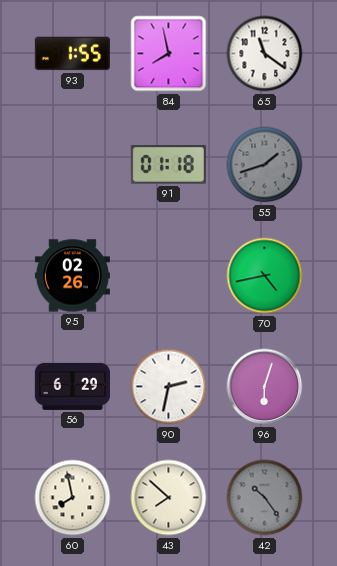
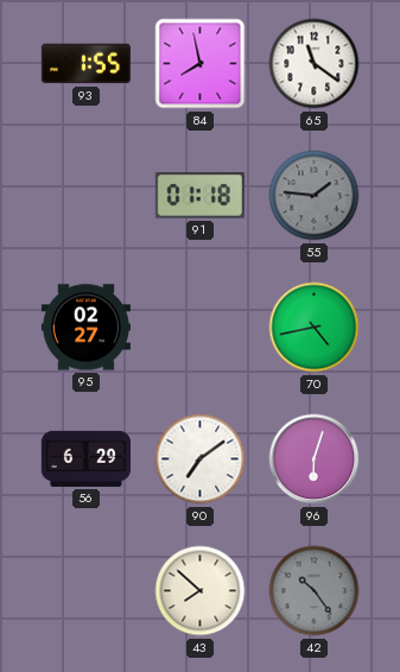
55: 1:42 -> 1:46 (315, 196)
95: 02:26 -> 02:27 (85, 328)
90: 2:32 -> 7:09 (201, 459)
60: 7:58 -> none (73, 498)
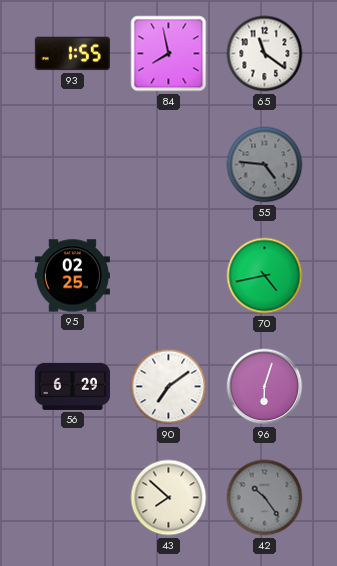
91: 01:18 -> none (199, 196)
55: 1:46 -> 4:46 (265, 165)
95: 02:27 -> 02:25 (72, 276)
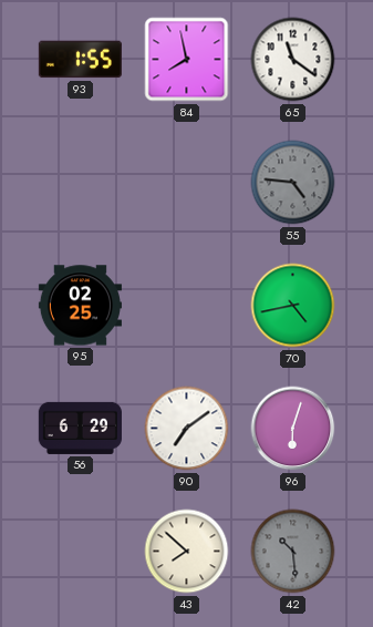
42: 10:24 -> 10:29 (293, 552)
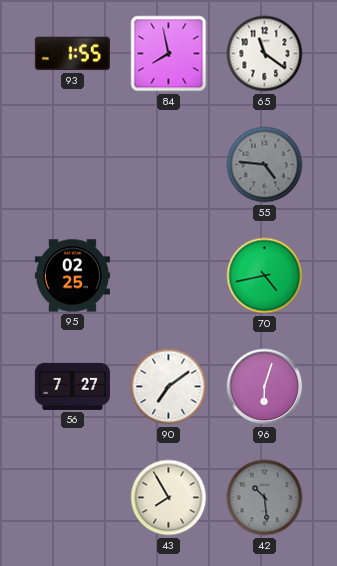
56: 6:29 -> 7:27 (72, 386)
43: 7:52 -> 7:55 (169, 498)
